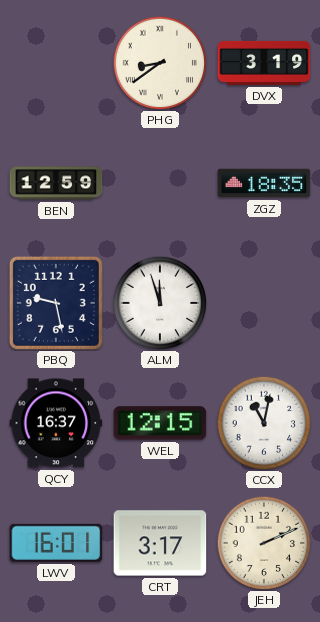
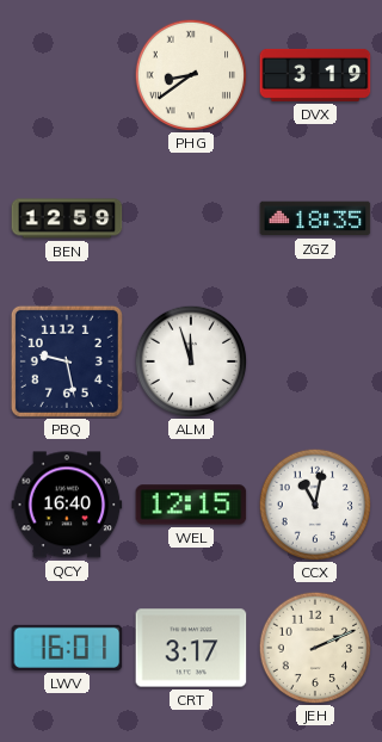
QCY: 16:37 -> 16:40 (67, 505)
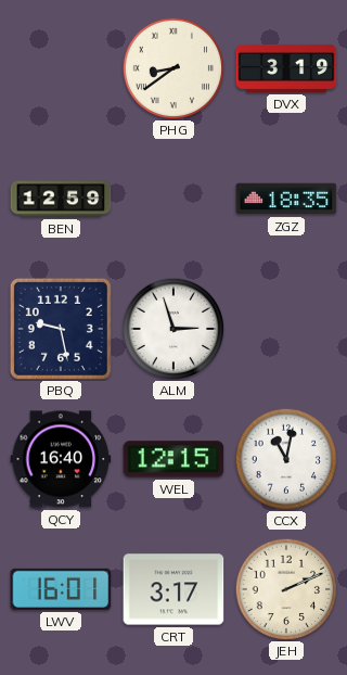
ALM: 11:57 -> 2:57 (173, 329)
